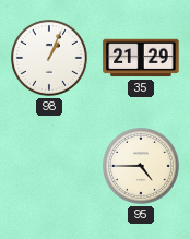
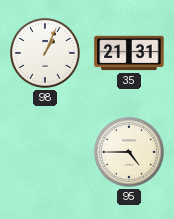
35: 21:29 -> 21:31 (129, 53)
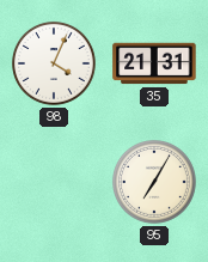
98: 1:04 -> 4:04 (55, 65)
95: 4:45 -> 7:05 (155, 183)
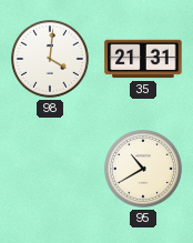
98: 4:04 -> 4:01 (51, 60)
95: 7:05 -> 10:40 (144, 170)
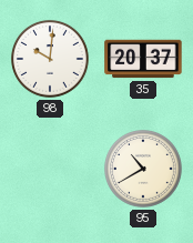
98: 4:01 -> 10:01 (51, 60)
35: 21:31 -> 20:37 (143, 59)
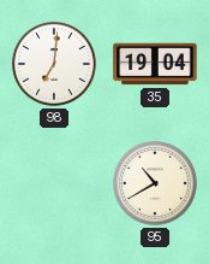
98: 10:01 -> 7:01 (55, 65)
35: 20:37 -> 19:04 (155, 64)
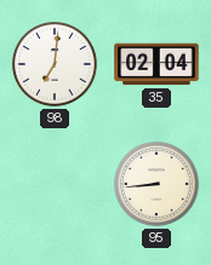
35: 19:04 -> 02:04 (156, 64)
95: 10:40 -> 8:44 (158, 185)
